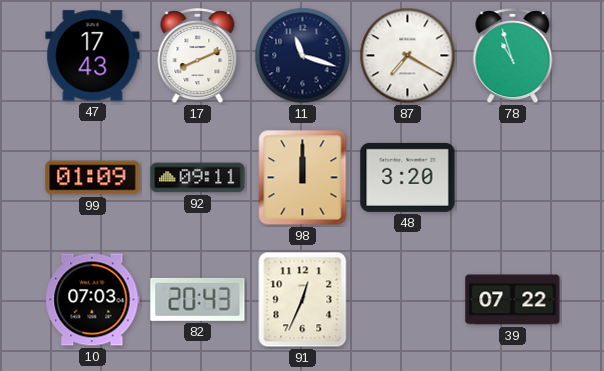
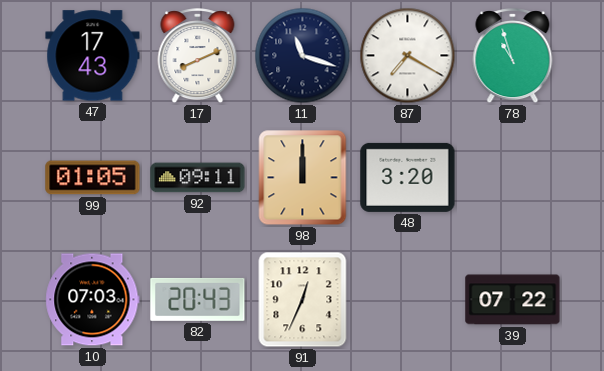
99: 01:09 -> 01:05 (93, 178)
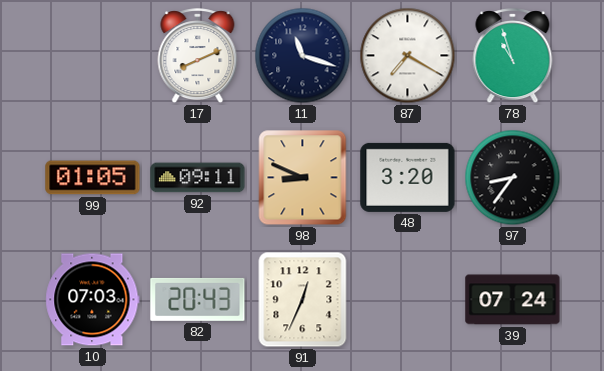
47: 17:43 -> none (93, 56)
98: 12:00 -> 8:49 (303, 178)
97: none -> 8:36 (513, 178)
39: 07:22 -> 07:24 (513, 300)
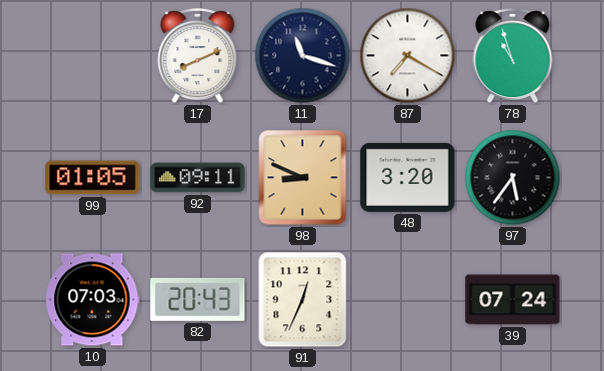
97: 8:36 -> 5:36 (513, 178)
